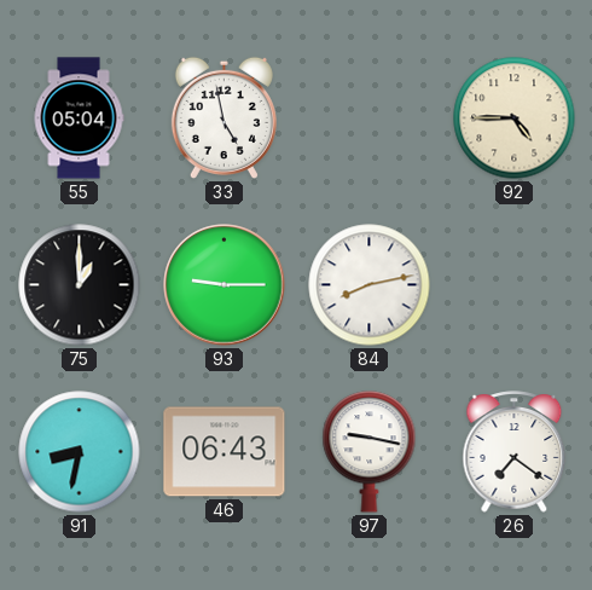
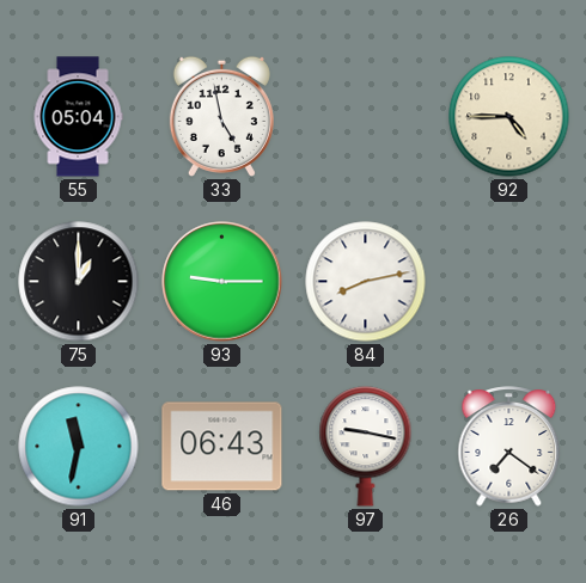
91: 8:32 -> 11:32 (79, 447)
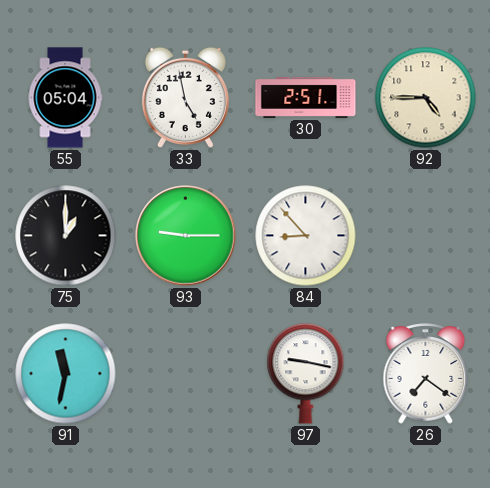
30: none -> 2:51 (306, 97)
84: 8:13 -> 8:53 (306, 236)
46: 06:43 -> none (222, 447)
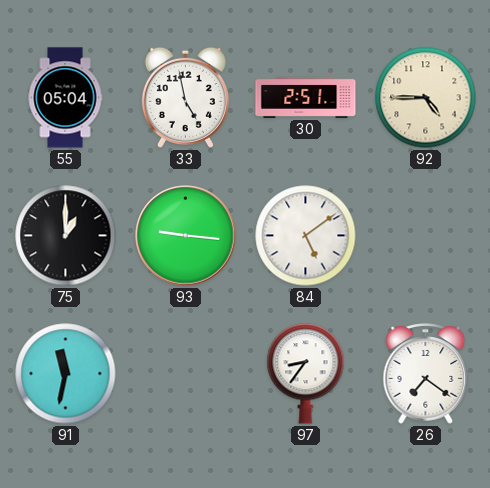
93: 9:15 -> 9:16 (186, 236)
84: 8:53 -> 5:09 (306, 236)
97: 9:17 -> 8:36 (306, 374)
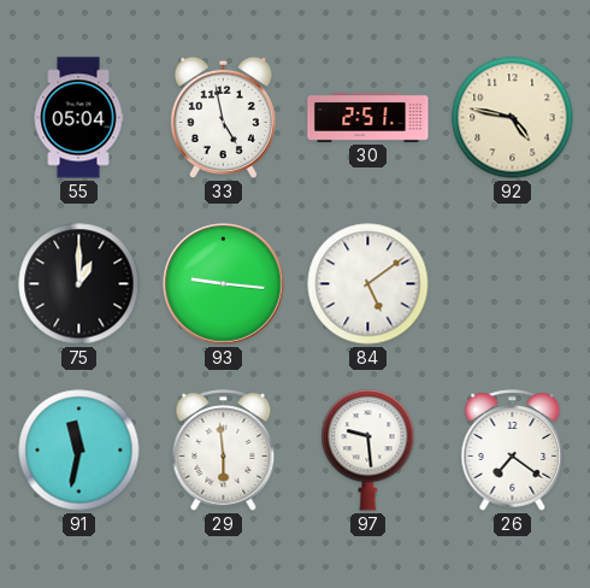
92: 4:45 -> 4:47 (513, 118)
29: none -> 5:59 (224, 451)
97: 8:36 -> 9:29 (368, 451)
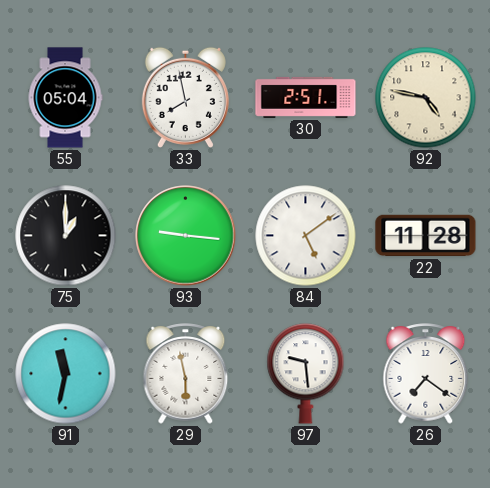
33: 4:58 -> 7:58 (185, 97)
22: none -> 11:28 (426, 236)
29: 5:59 -> 5:58 (186, 374)
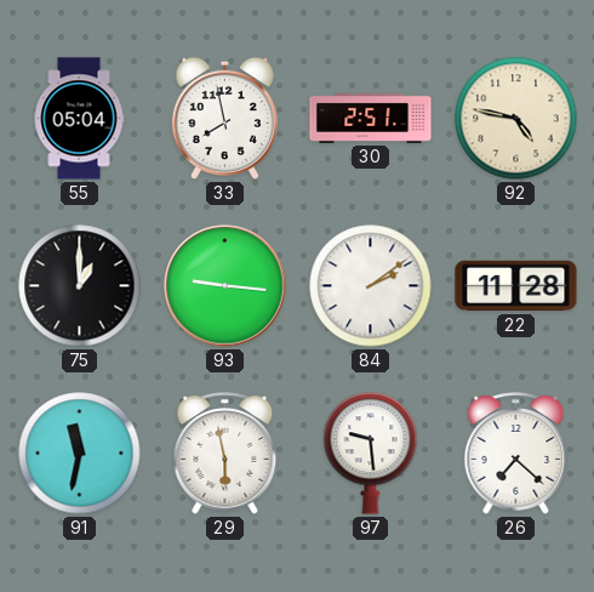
84: 5:09 -> 2:09 (371, 286)
26: 7:21 -> 7:22 (516, 454)
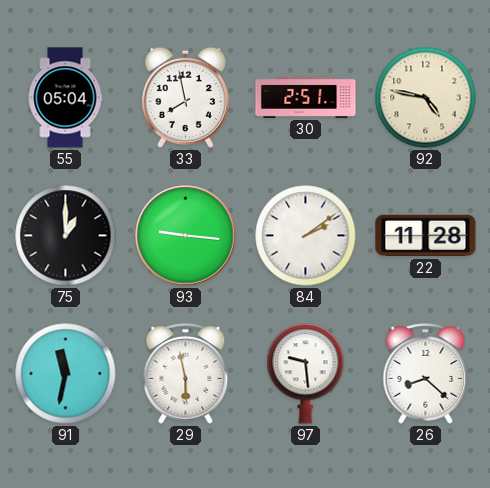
26: 7:22 -> 8:22 (426, 374)
